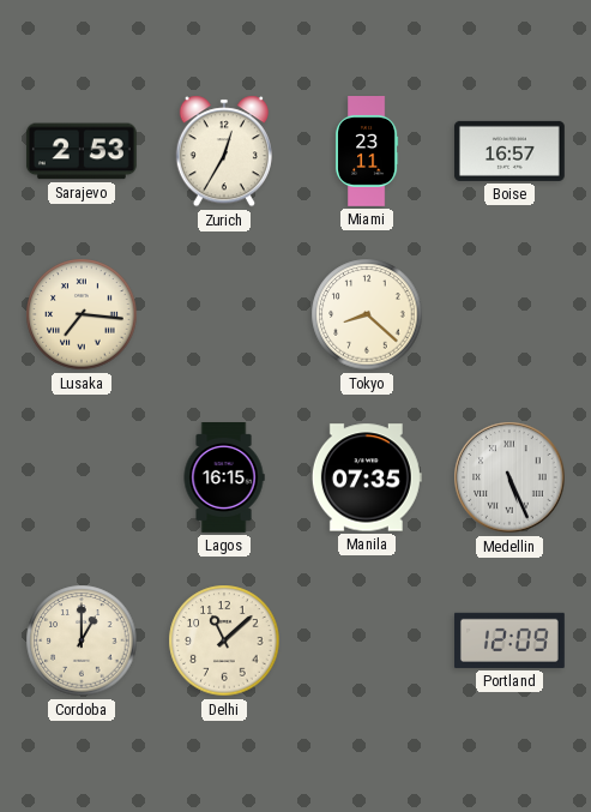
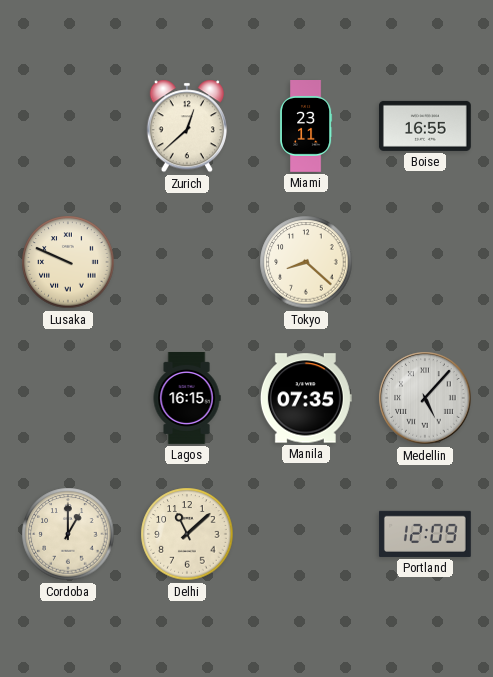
Sarajevo: 2:53 -> none (82, 151)
Zurich: 12:35 -> 12:38 (187, 126)
Boise: 16:57 -> 16:55 (425, 126)
Lusaka: 7:16 -> 9:49 (68, 262)
Medellin: 5:26 -> 5:07 (425, 398)
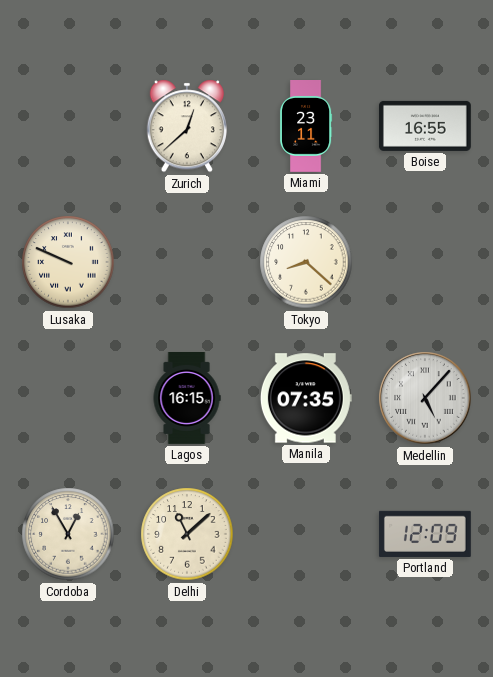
Cordoba: 1:00 -> 12:55 (68, 534)
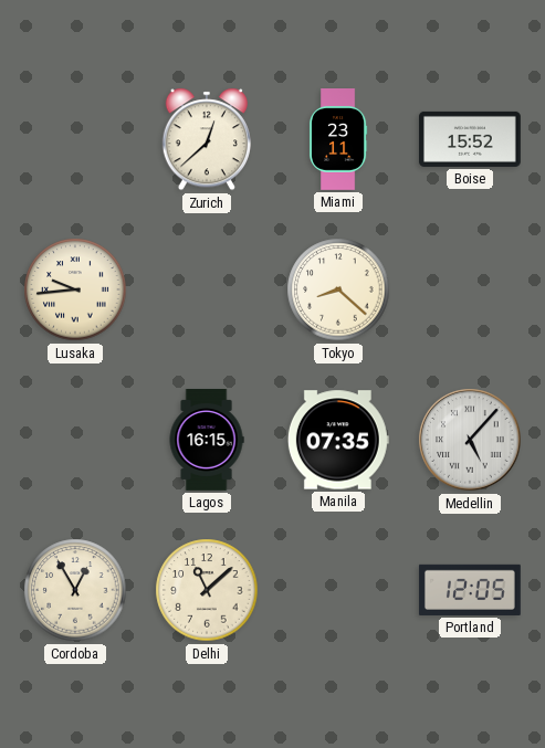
Boise: 16:55 -> 15:52 (470, 139)
Lusaka: 9:49 -> 9:44 (75, 289)
Portland: 12:09 -> 12:05 (470, 590)
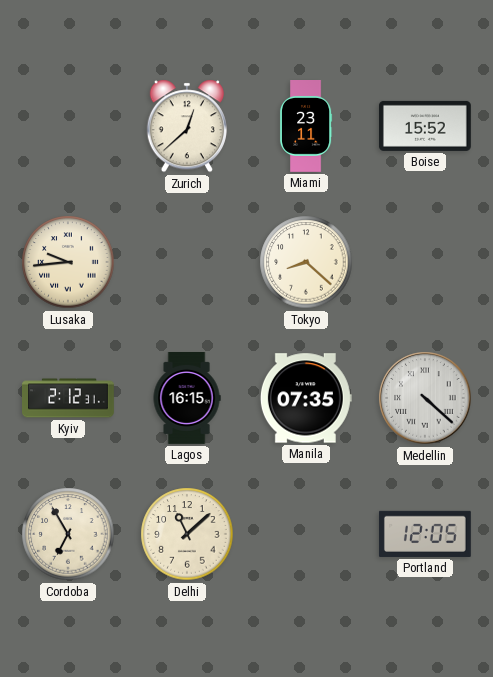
Kyiv: none -> 2:12 (69, 398)
Medellin: 5:07 -> 4:22 (425, 398)
Cordoba: 12:55 -> 6:55 (68, 534)
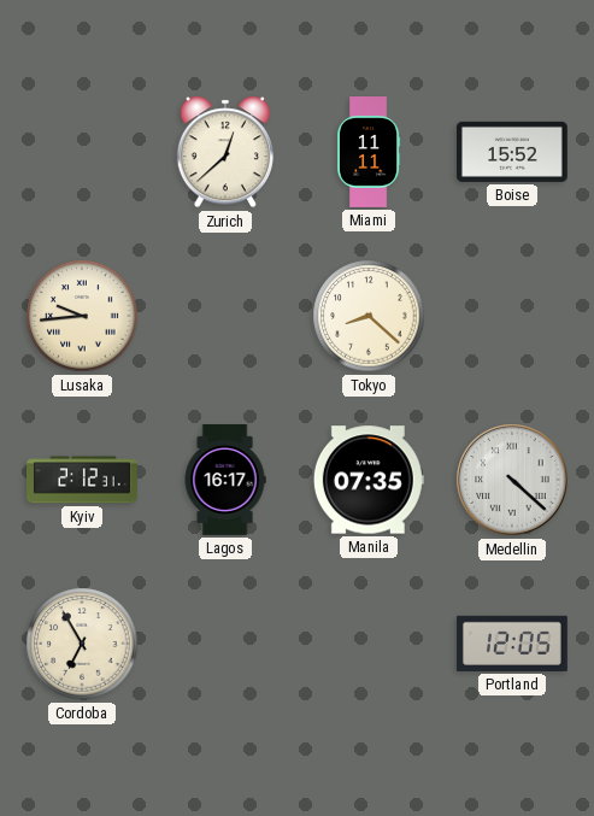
Miami: 23:11 -> 11:11 (369, 153)
Lagos: 16:15 -> 16:17 (225, 481)
Delhi: 11:08 -> none (187, 534)
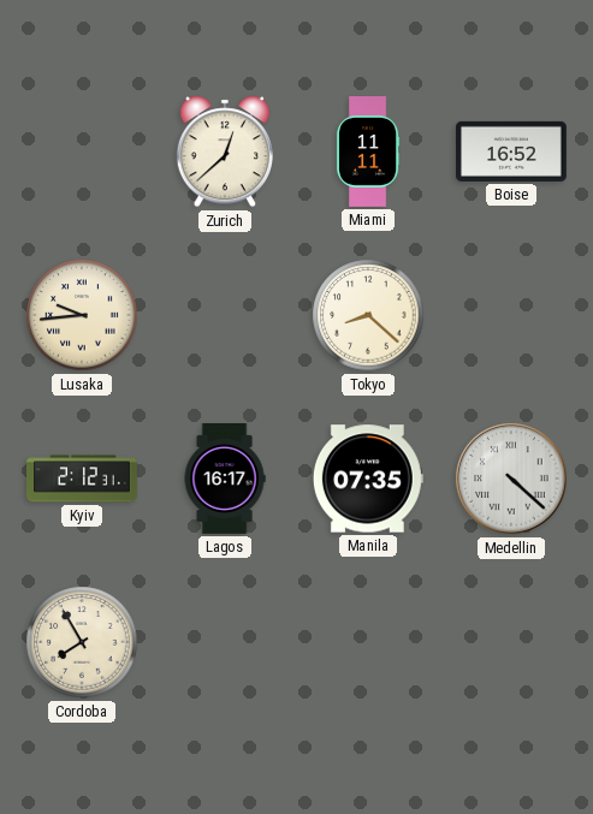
Boise: 15:52 -> 16:52 (511, 151)
Cordoba: 6:55 -> 7:55 (82, 642)
Portland: 12:05 -> none (512, 644)
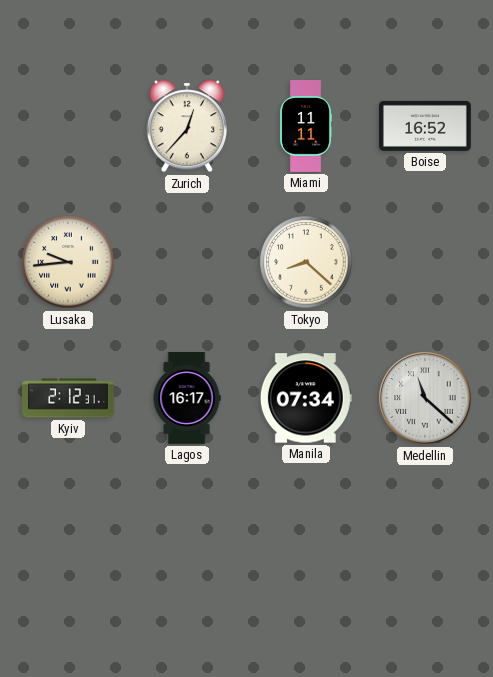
Zurich: 12:38 -> 12:37 (187, 126)
Manila: 07:35 -> 07:34 (306, 398)
Medellin: 4:22 -> 11:22 (425, 398)
Cordoba: 7:55 -> none (82, 642)
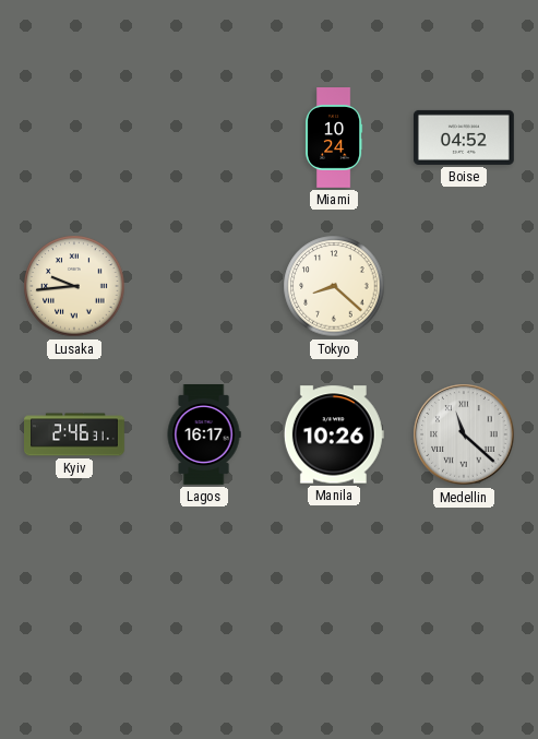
Zurich: 12:37 -> none (187, 126)
Miami: 11:11 -> 10:24 (334, 139)
Boise: 16:52 -> 04:52 (464, 138)
Kyiv: 2:12 -> 2:46 (75, 434)
Manila: 07:34 -> 10:26 (334, 434)
